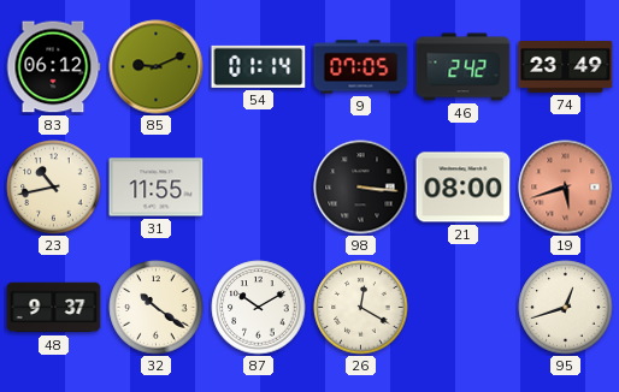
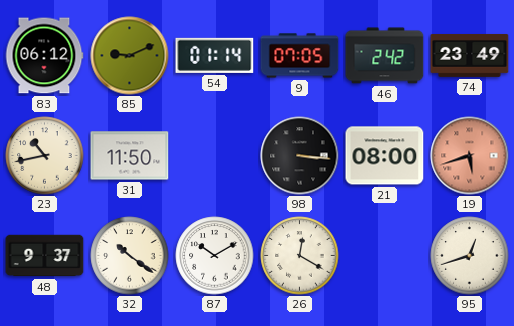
31: 11:55 -> 11:50 (130, 156)
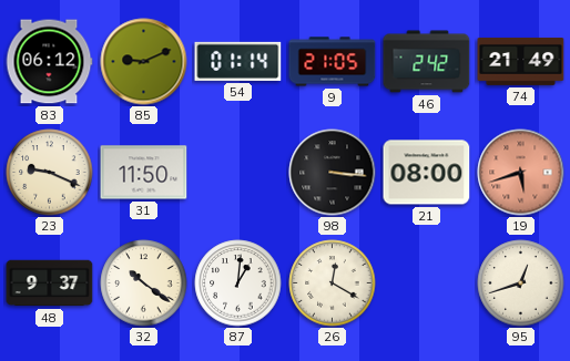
9: 07:05 -> 21:05 (333, 62)
74: 23:49 -> 21:49 (521, 62)
23: 10:43 -> 9:19 (50, 173)
87: 10:10 -> 1:01 (238, 283)
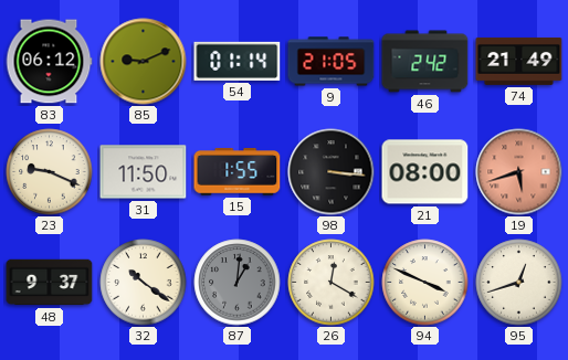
15: none -> 1:55 (238, 172)
87 dial: white -> grey (238, 283)
94: none -> 3:49 (425, 283)
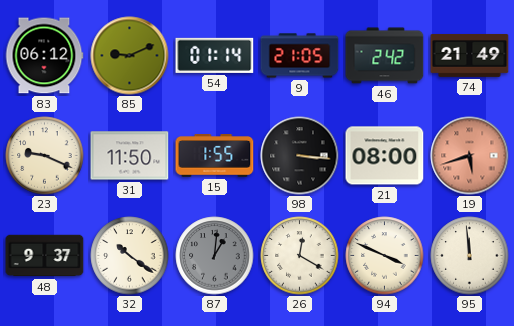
95: 12:42 -> 11:59 (470, 256)
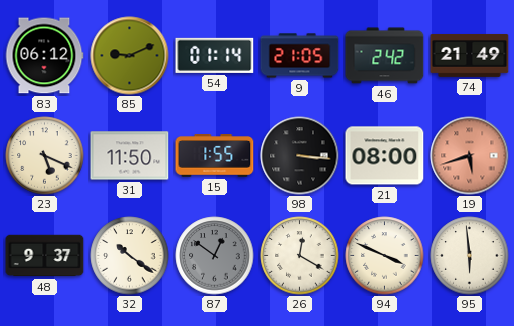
23: 9:19 -> 5:19 (45, 156)
87: 1:01 -> 12:51 (215, 256)
95: 11:59 -> 5:59 (470, 256)
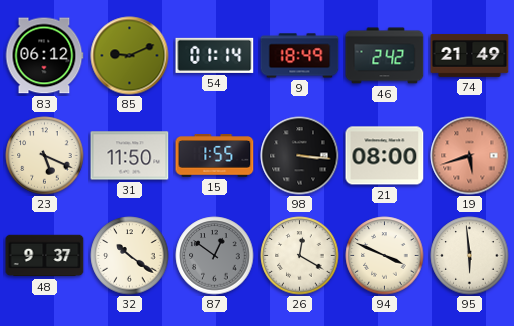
9: 21:05 -> 18:49 (300, 56)
